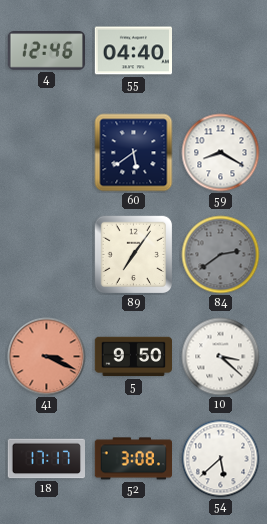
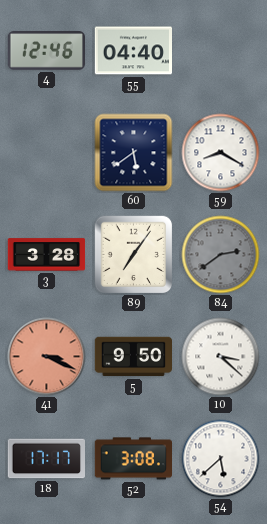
3: none -> 3:28 (47, 255)
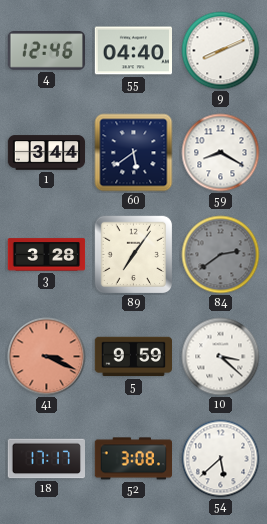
9: none -> 8:11 (221, 51)
1: none -> 3:44 (47, 153)
5: 9:50 -> 9:59 (133, 357)
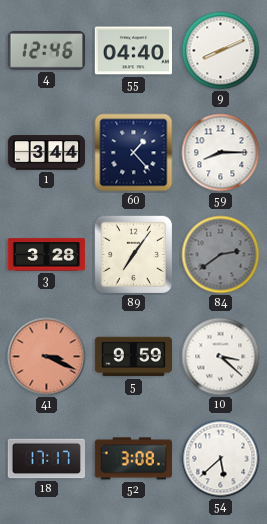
60: 5:39 -> 1:23 (134, 153)
59: 8:20 -> 8:15 (221, 153)
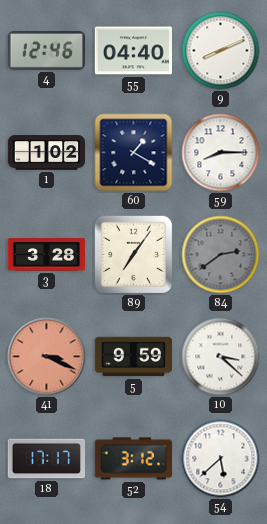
1: 3:44 -> 1:02 (47, 153)
60: 1:23 -> 1:20 (134, 153)
52: 3:08 -> 3:12 (133, 459)
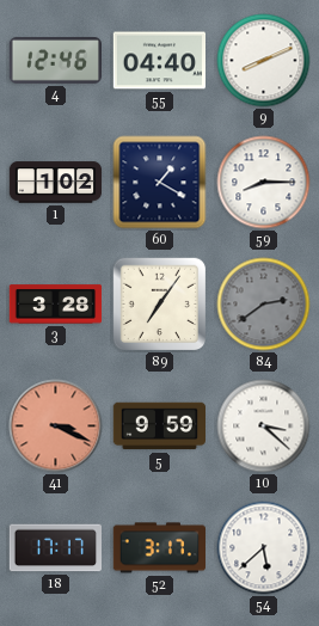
52: 3:12 -> 3:17 (159, 548)
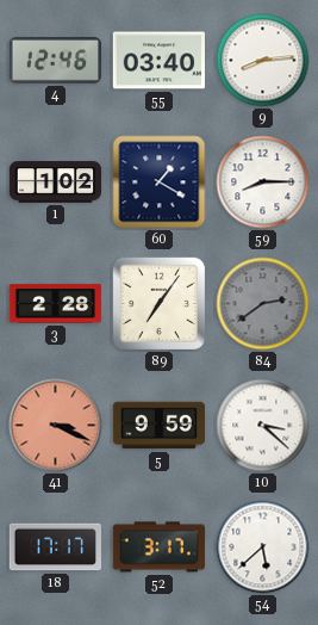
55: 04:40 -> 03:40 (158, 61)
9: 8:11 -> 8:14 (263, 61)
3: 3:28 -> 2:28 (56, 304)
